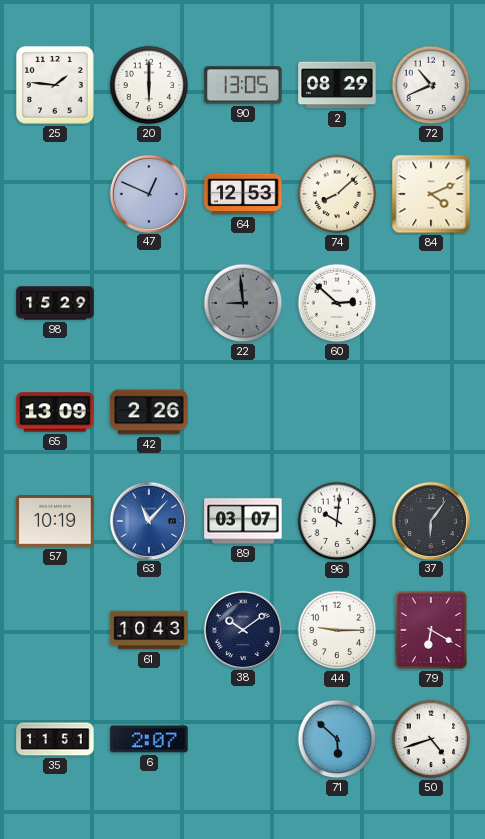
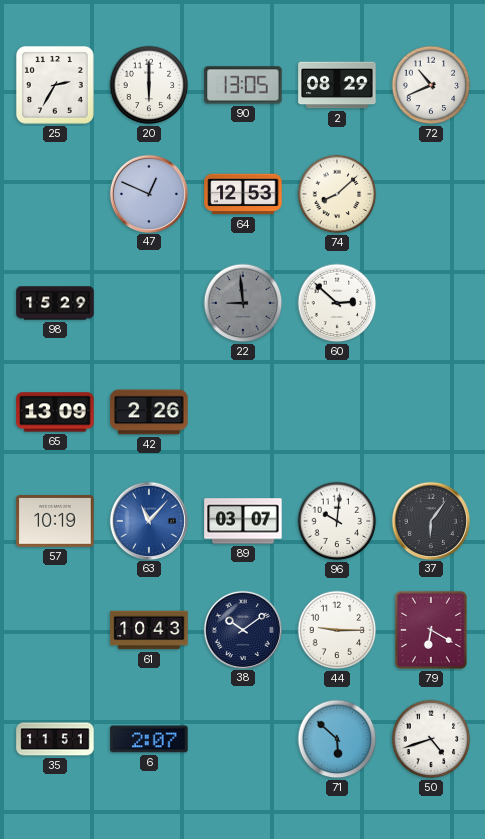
25: 1:46 -> 2:35 (55, 85)
84: 4:11 -> none (431, 194)
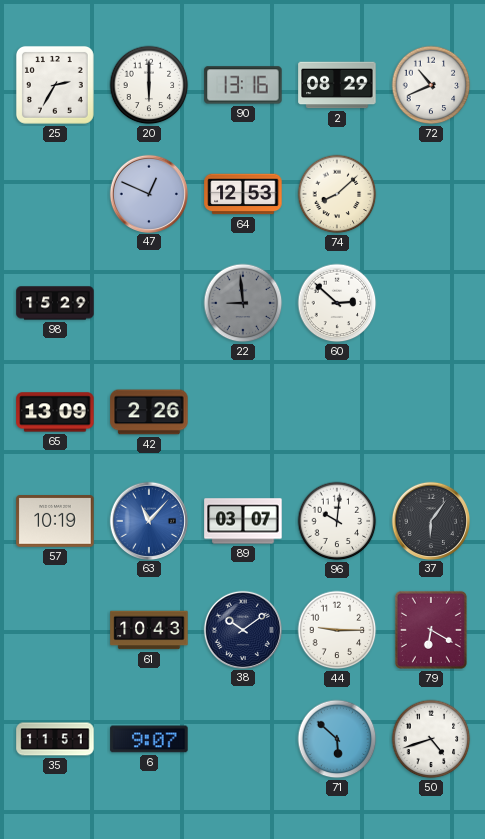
90: 13:05 -> 13:16 (243, 85)
6: 2:07 -> 9:07 (149, 739)
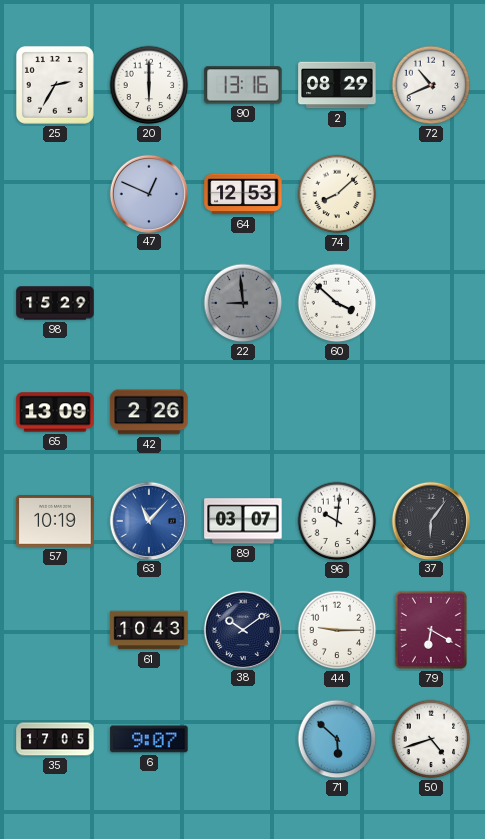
60: 2:52 -> 3:52 (337, 303)
35: 11:51 -> 17:05 (55, 739)
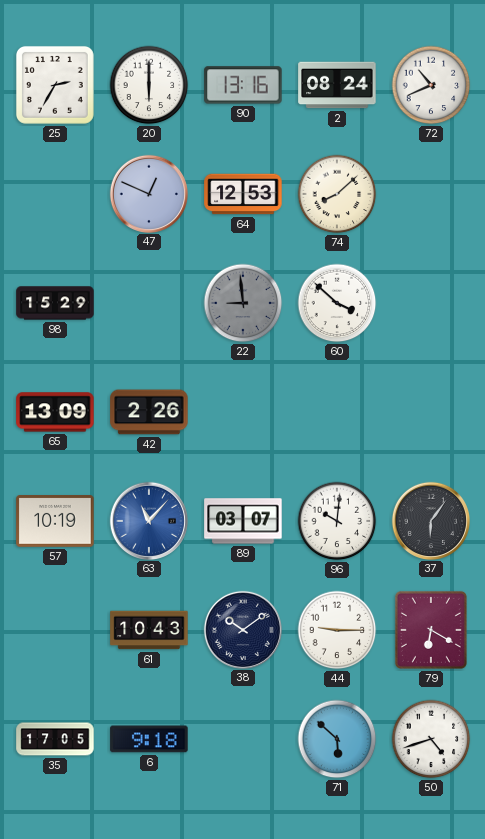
2: 08:29 -> 08:24 (337, 85)
6: 9:07 -> 9:18 (149, 739)
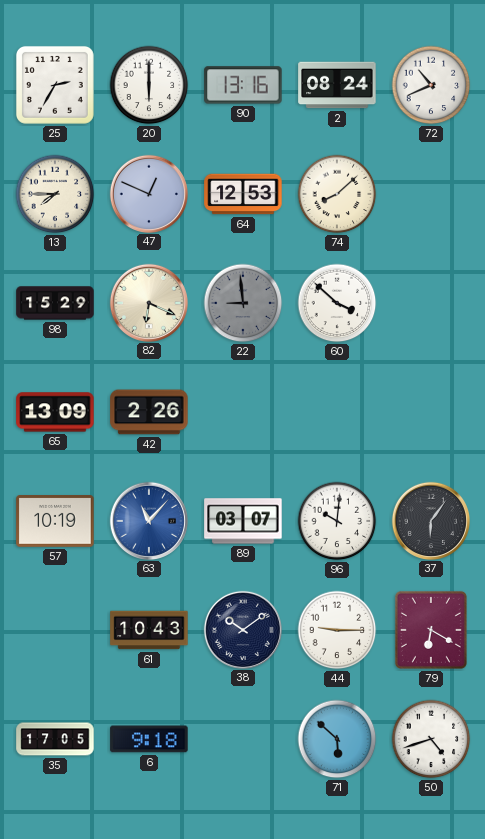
13: none -> 7:45 (55, 194)
82: none -> 6:19 (148, 302)
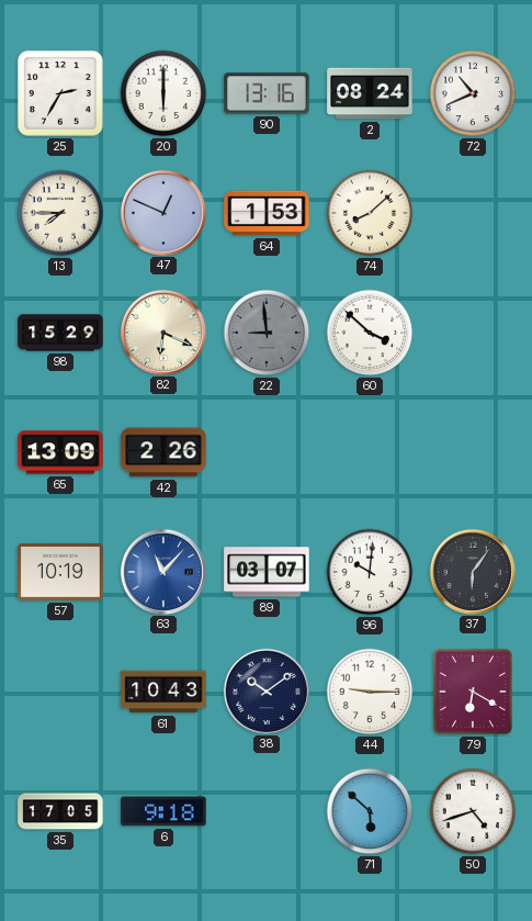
64: 12:53 -> 1:53 (267, 213)
